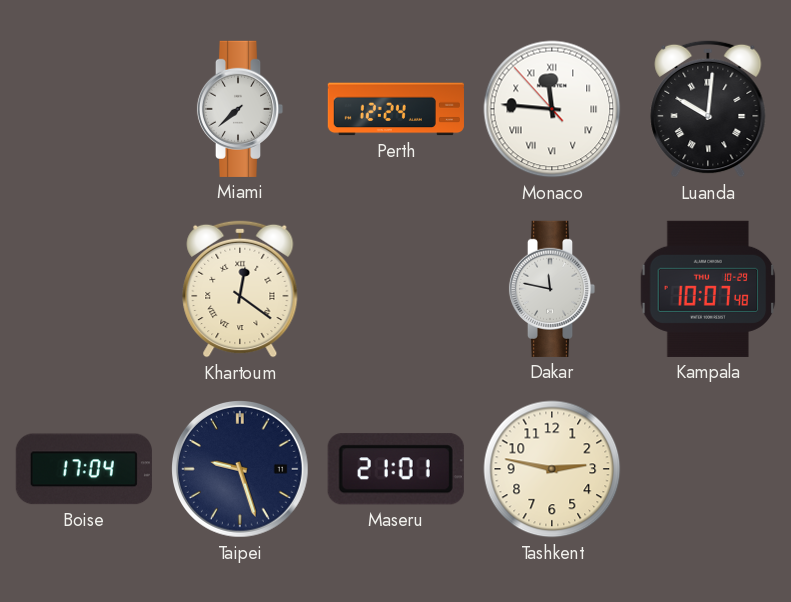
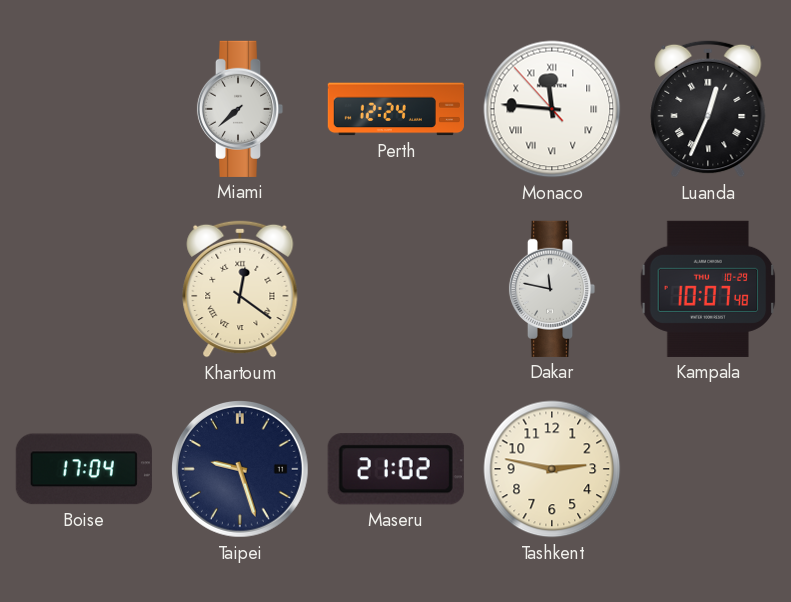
Luanda: 10:01 -> 12:34 (708, 109)
Maseru: 21:01 -> 21:02 (396, 469)
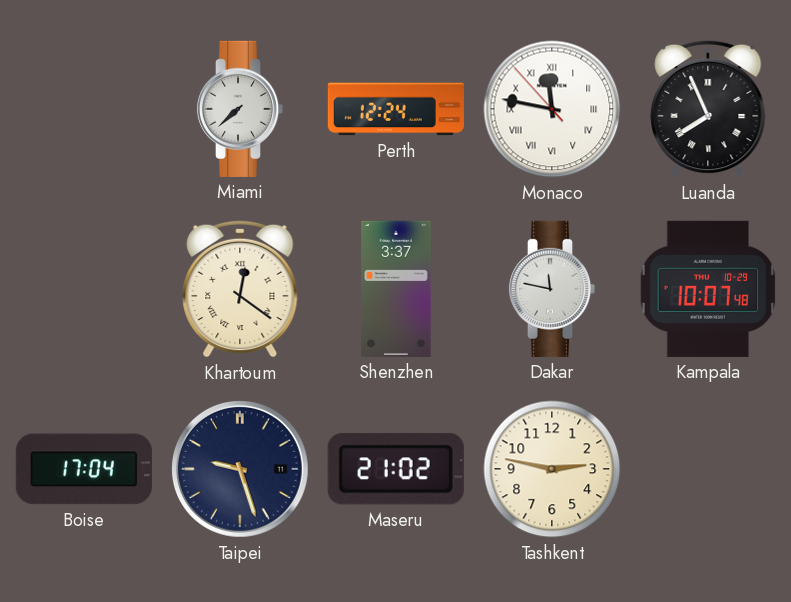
Monaco: 11:45 -> 11:46 (552, 109)
Luanda: 12:34 -> 7:56 (708, 109)
Shenzhen: none -> 3:37 (396, 289)
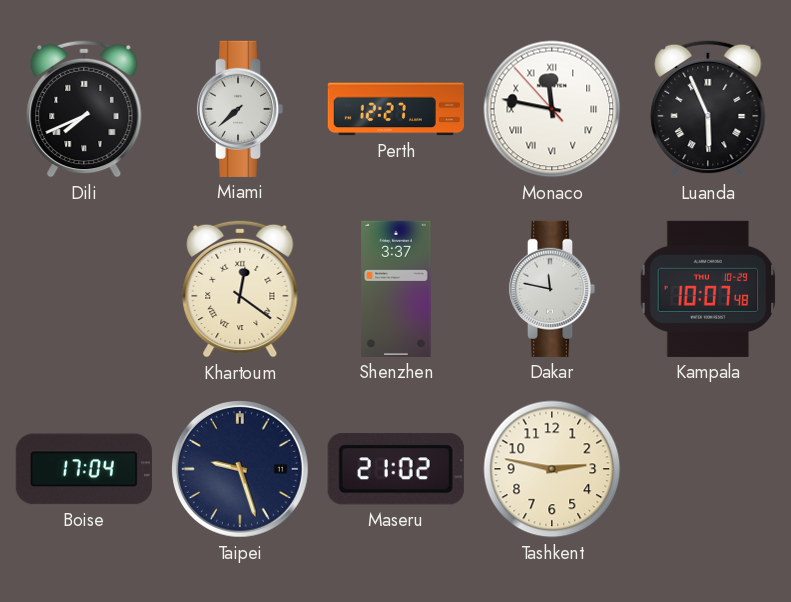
Dili: none -> 7:41 (84, 109)
Perth: 12:24 -> 12:27 (396, 109)
Luanda: 7:56 -> 5:56 (708, 109)
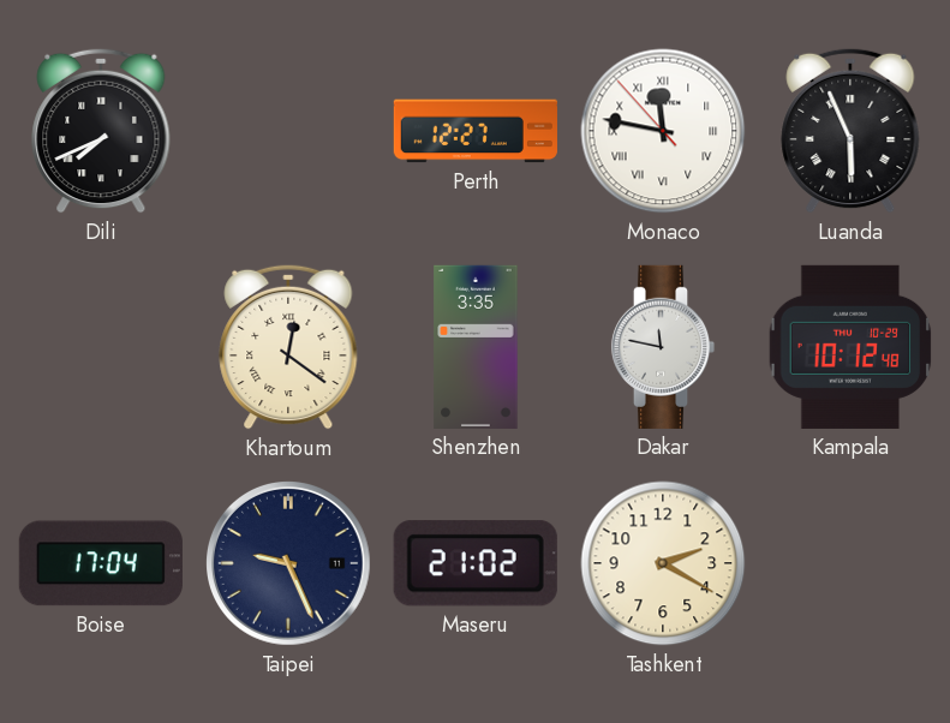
Miami: 7:38 -> none (240, 109)
Shenzhen: 3:37 -> 3:35 (476, 347)
Kampala: 10:07 -> 10:12 (850, 347)
Taipei: 9:27 -> 9:26 (289, 564)
Tashkent: 2:47 -> 2:20 (663, 563)
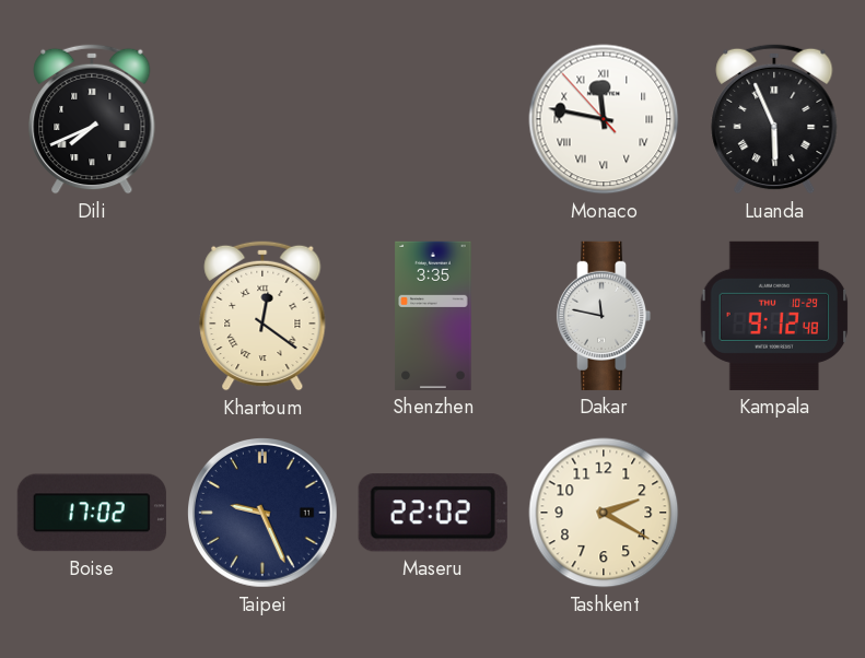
Perth: 12:27 -> none (476, 131)
Kampala: 10:12 -> 9:12 (774, 316)
Boise: 17:04 -> 17:02 (92, 513)
Maseru: 21:02 -> 22:02 (433, 513)
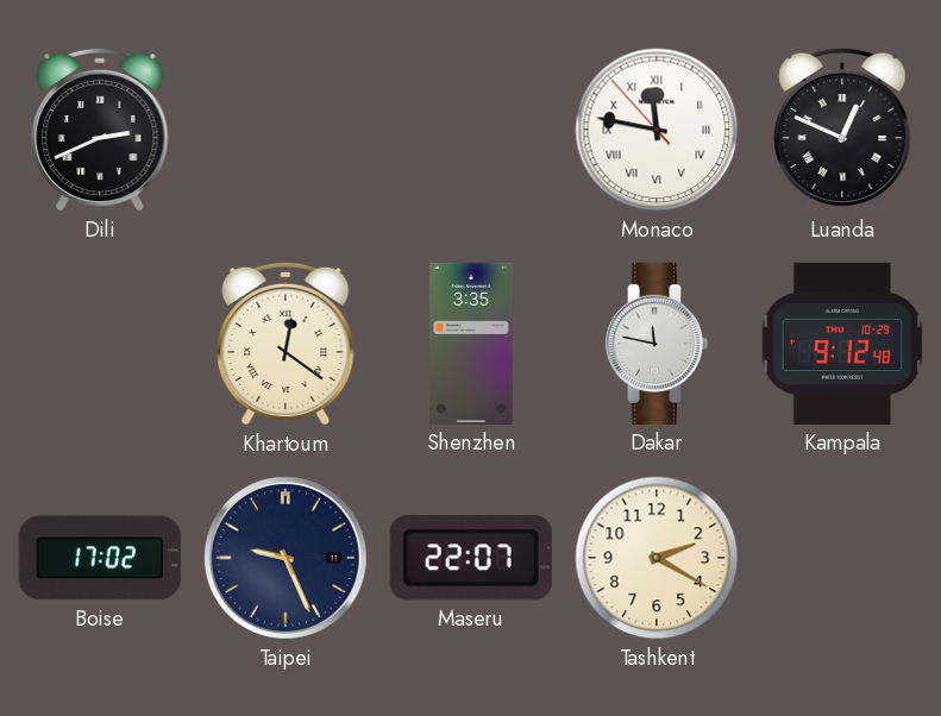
Dili: 7:41 -> 2:41 (100, 130)
Luanda: 5:56 -> 12:49 (842, 130)
Maseru: 22:02 -> 22:07 (471, 558)
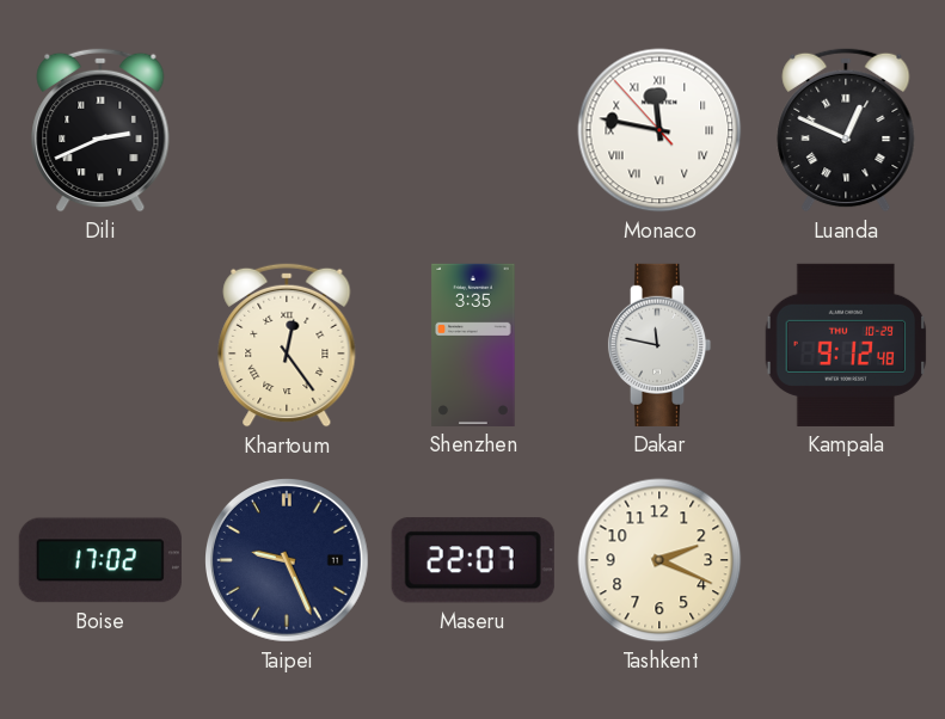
Khartoum: 12:21 -> 12:24 (287, 345)
Tashkent: 2:20 -> 2:19 (659, 560)
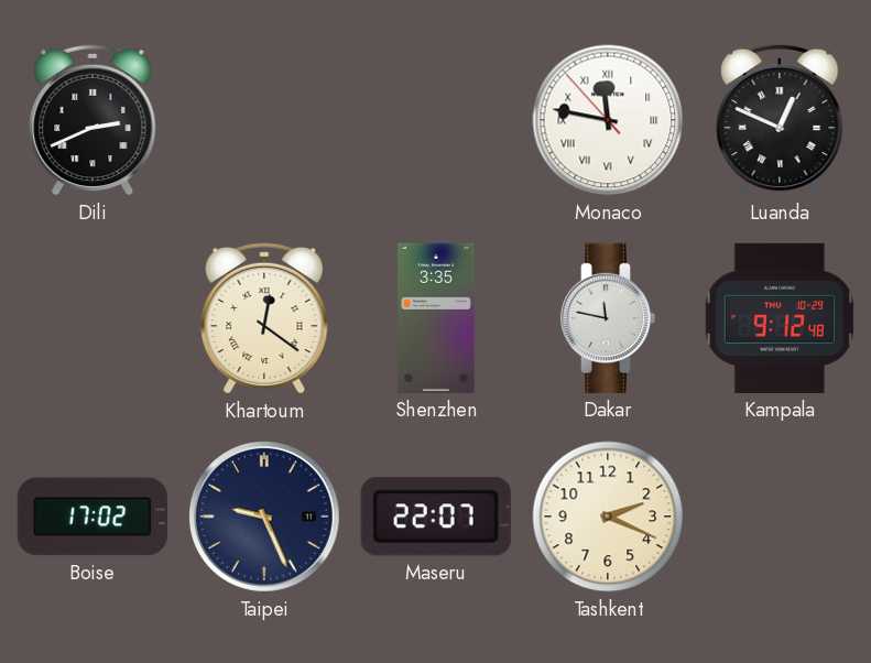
Khartoum: 12:24 -> 12:21 (264, 318)
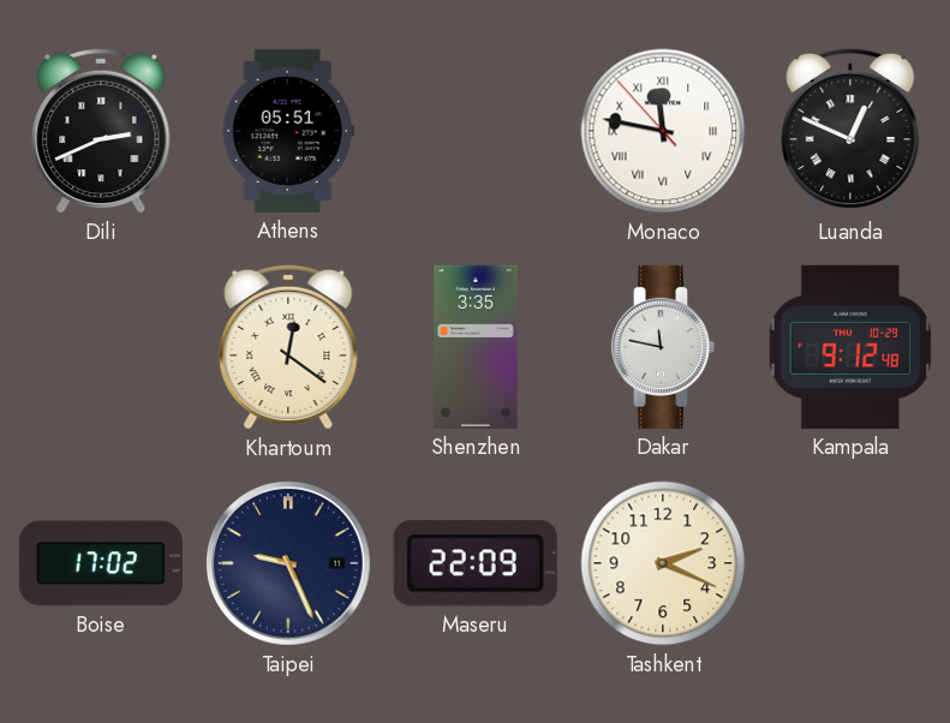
Athens: none -> 05:51 (288, 131)
Maseru: 22:07 -> 22:09 (476, 563)
